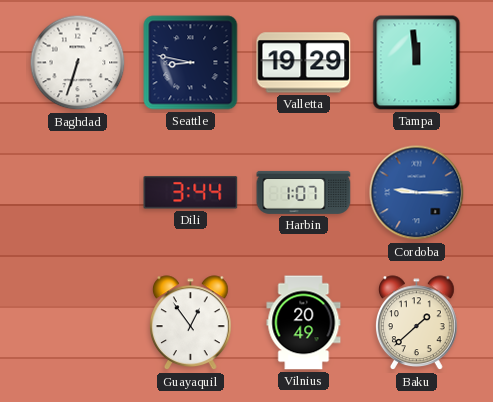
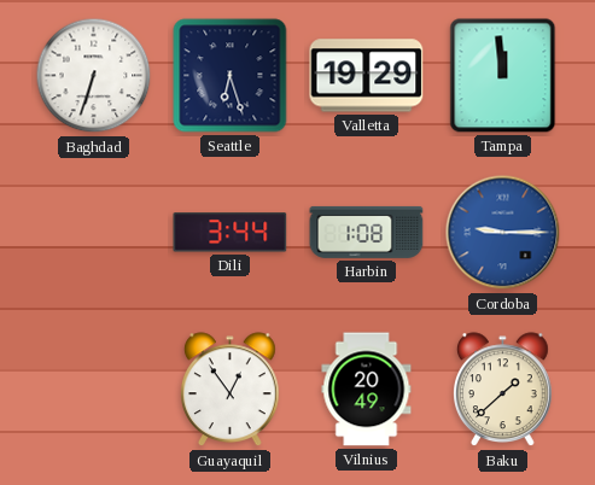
Seattle: 8:47 -> 6:27 (231, 76)
Harbin: 1:07 -> 1:08 (367, 232)
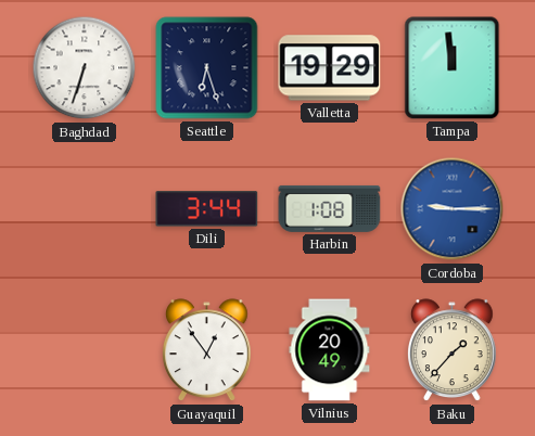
Baku: 1:38 -> 1:37 (453, 350)
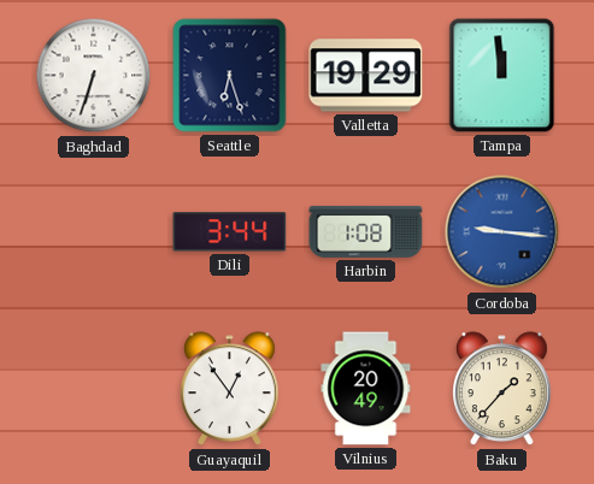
Cordoba: 9:15 -> 9:16 (502, 232)
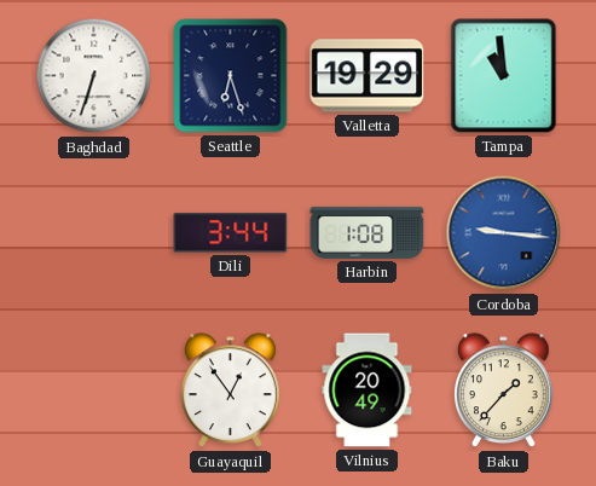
Tampa: 11:59 -> 10:59 (504, 76)
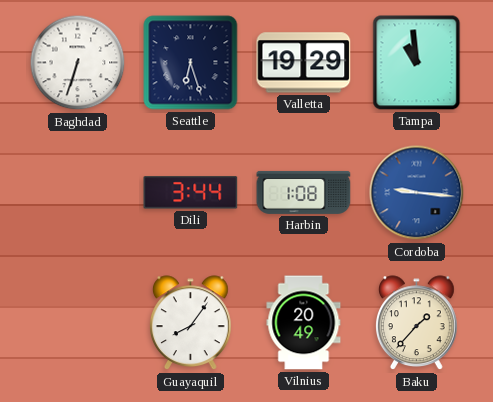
Guayaquil: 12:54 -> 8:06 (191, 323)
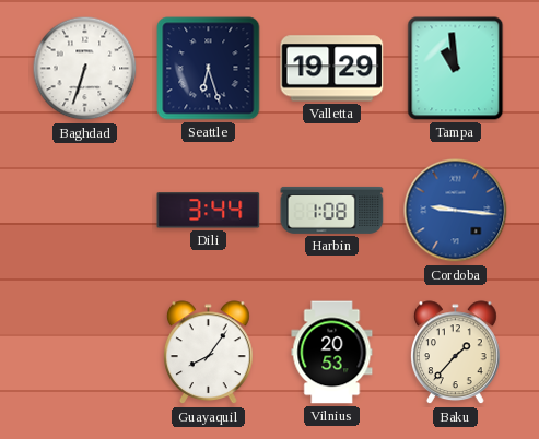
Vilnius: 20:49 -> 20:53 (332, 353)
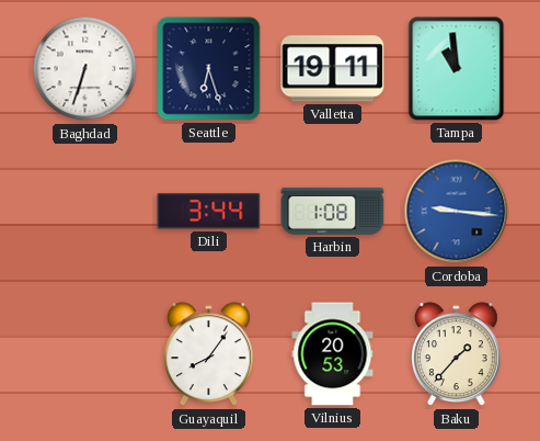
Valletta: 19:29 -> 19:11 (333, 69)
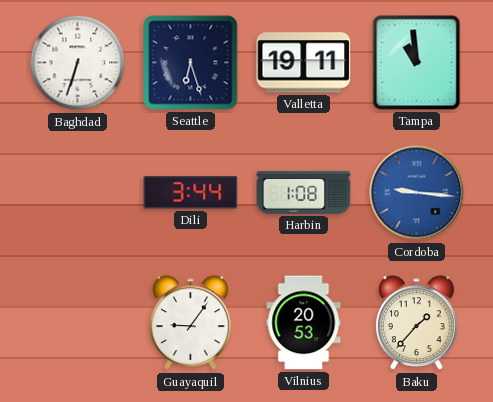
Guayaquil: 8:06 -> 9:06 (191, 323)
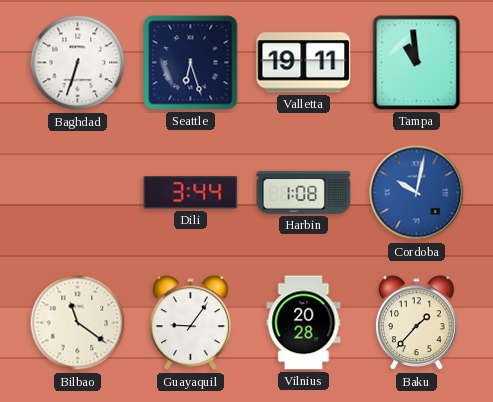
Cordoba: 9:16 -> 10:02 (417, 193)
Bilbao: none -> 11:21 (78, 323)
Vilnius: 20:53 -> 20:28 (304, 323)
